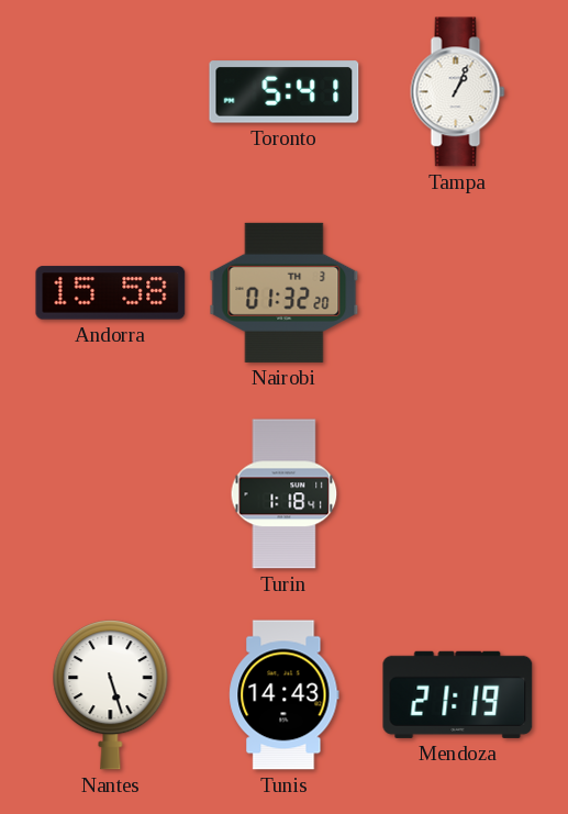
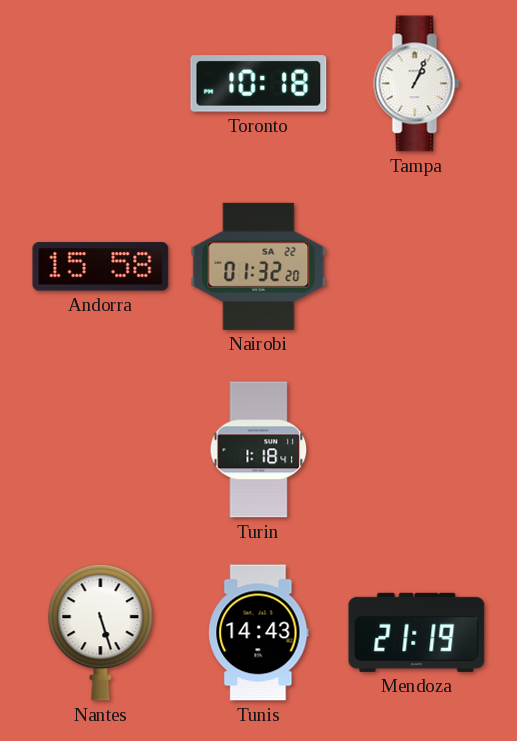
Toronto: 5:41 -> 10:18 (259, 84)
Nairobi date: TH 3 -> SA 22 (259, 266)
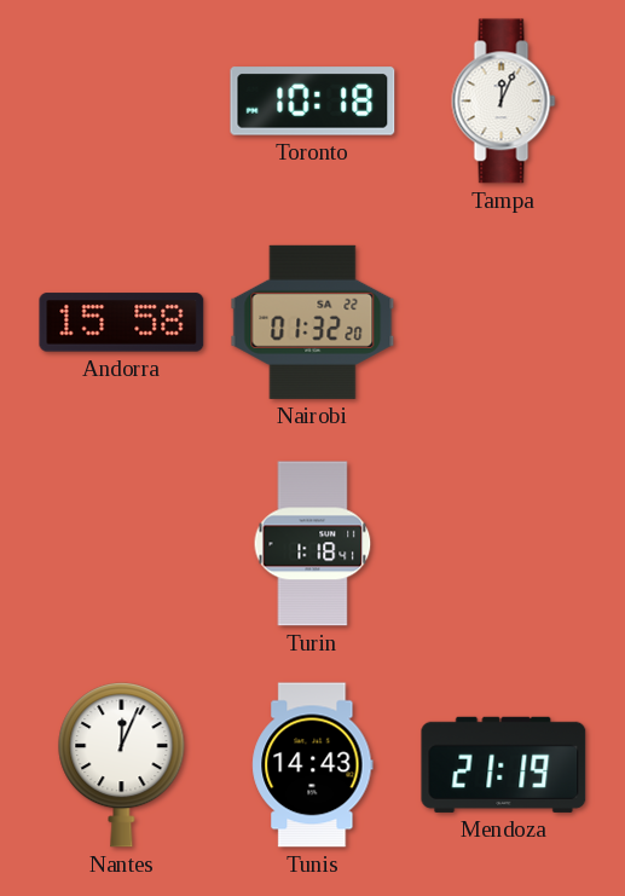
Tampa: 1:04 -> 12:04 (504, 102)
Nantes: 5:27 -> 12:04 (122, 765)
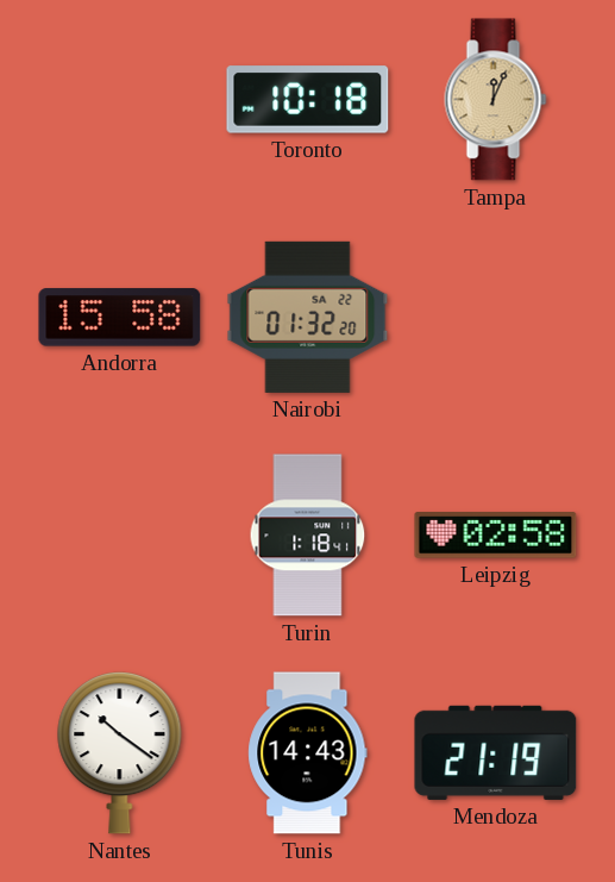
Tampa dial: white -> champagne (496, 100)
Leipzig: none -> 02:58 (496, 536)
Nantes: 12:04 -> 10:21 (120, 753)
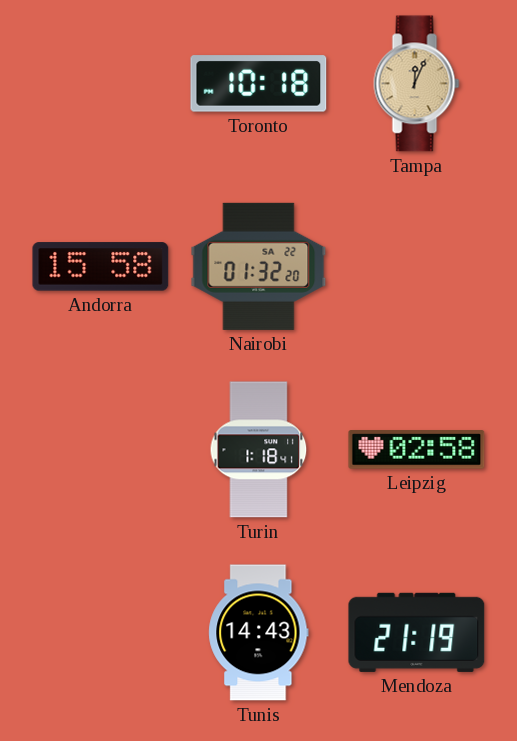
Nantes: 10:21 -> none (120, 753)
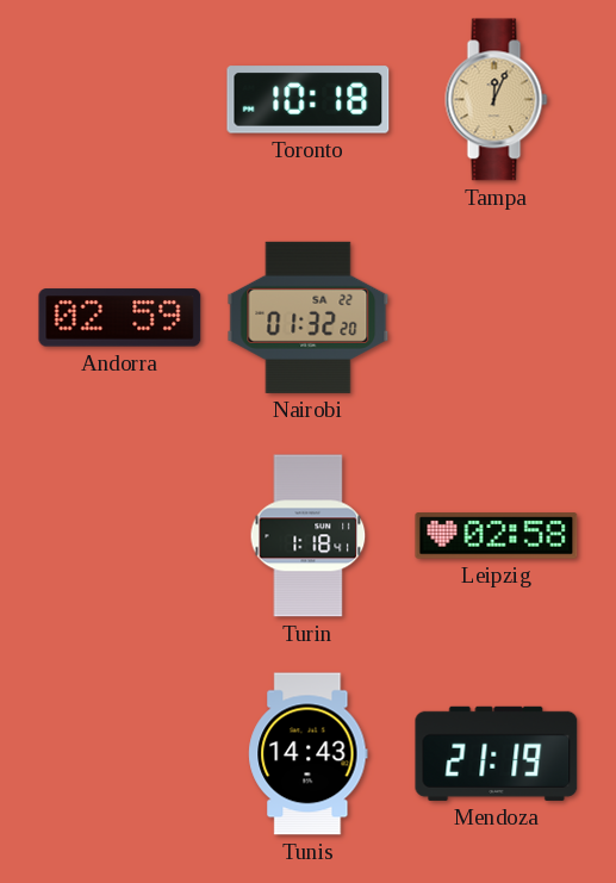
Andorra: 15:58 -> 02:59 (120, 318)
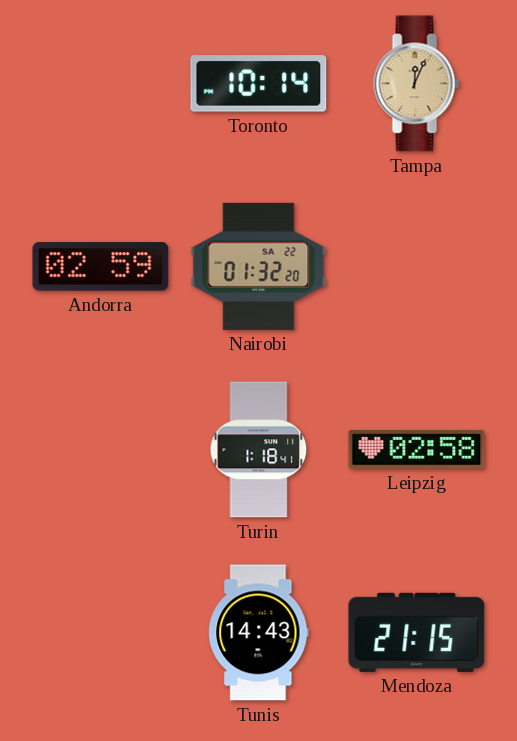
Toronto: 10:18 -> 10:14 (259, 84)
Mendoza: 21:19 -> 21:15 (417, 632)
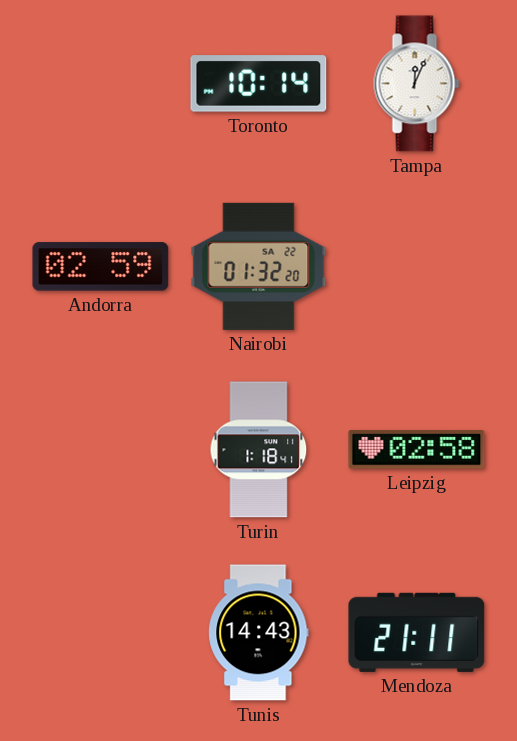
Tampa dial: champagne -> white (417, 84)
Mendoza: 21:15 -> 21:11 (417, 632)
